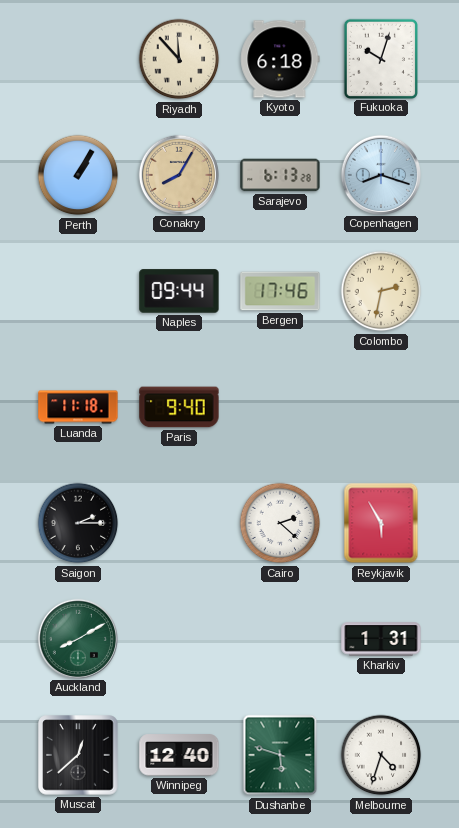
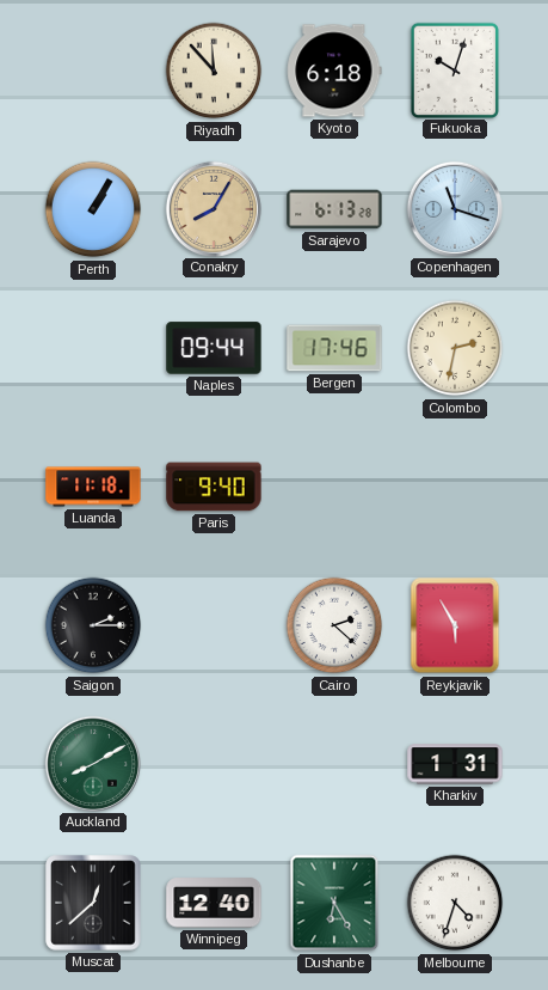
Copenhagen: 8:18 -> 11:18 (454, 208)
Dushanbe: 5:48 -> 6:25 (334, 903)
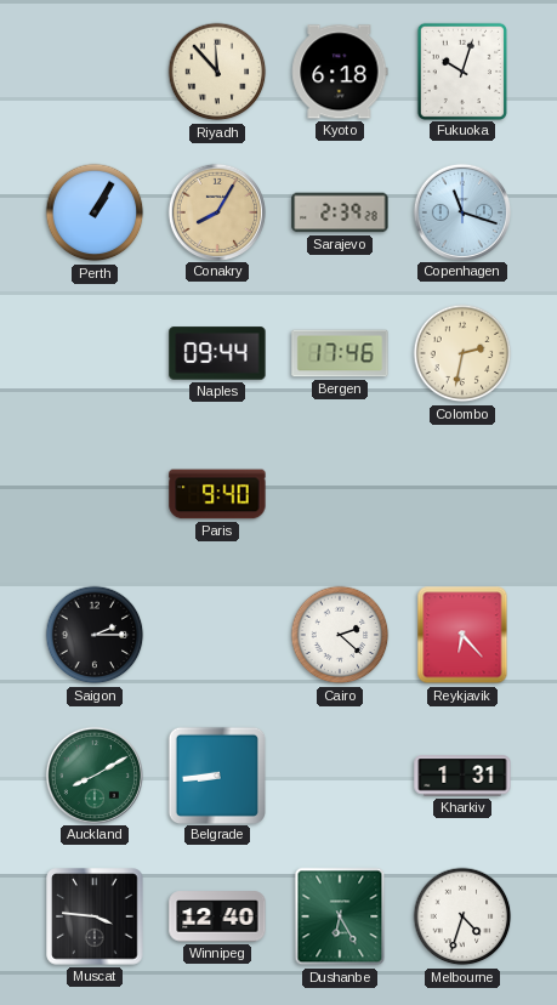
Sarajevo: 6:13 -> 2:39 (340, 212)
Luanda: 11:18 -> none (93, 487)
Reykjavik: 5:55 -> 6:23 (462, 635)
Belgrade: none -> 8:44 (216, 774)
Muscat: 12:38 -> 3:46 (95, 916)
